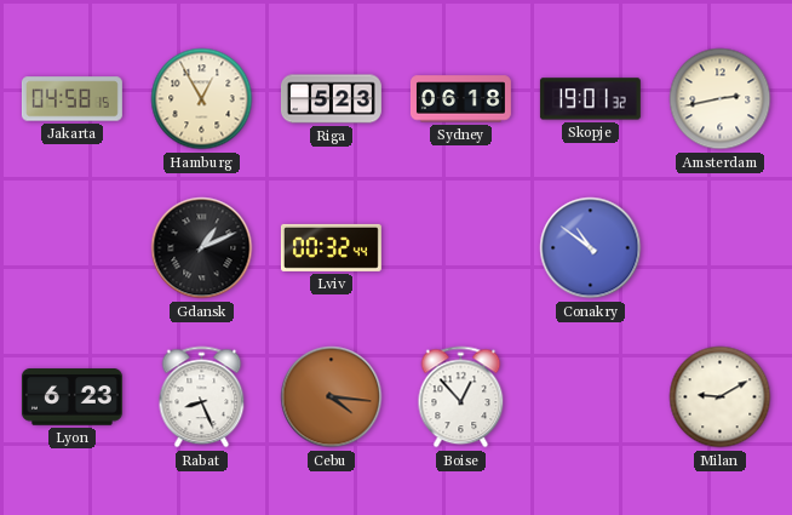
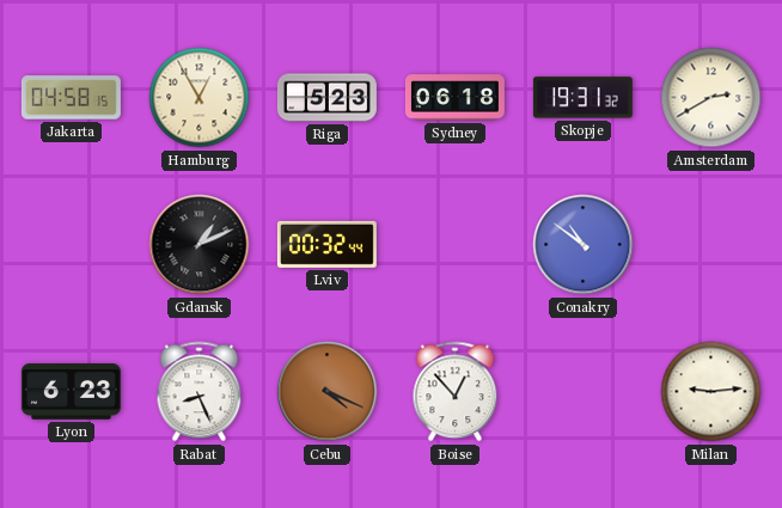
Skopje: 19:01 -> 19:31 (582, 98)
Amsterdam: 2:43 -> 2:40 (711, 98)
Cebu: 4:16 -> 4:19 (328, 392)
Milan: 9:10 -> 9:14 (711, 392)
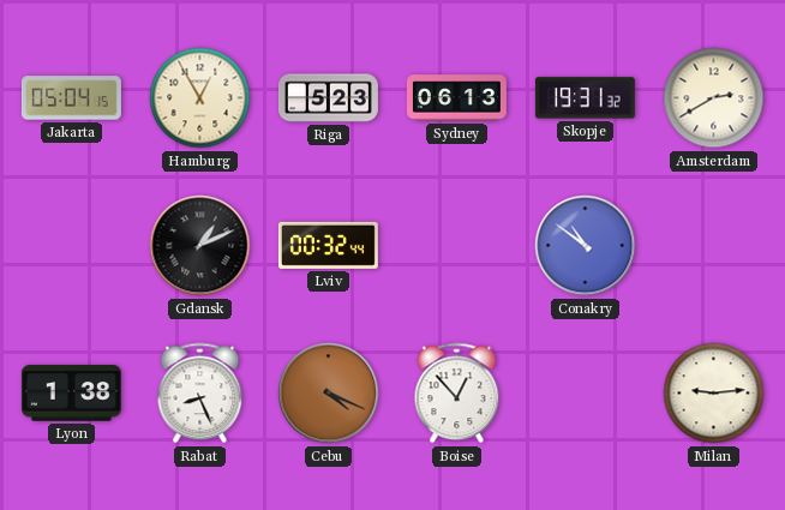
Jakarta: 04:58 -> 05:04 (71, 98)
Sydney: 06:18 -> 06:13 (456, 98)
Lyon: 6:23 -> 1:38 (71, 394)
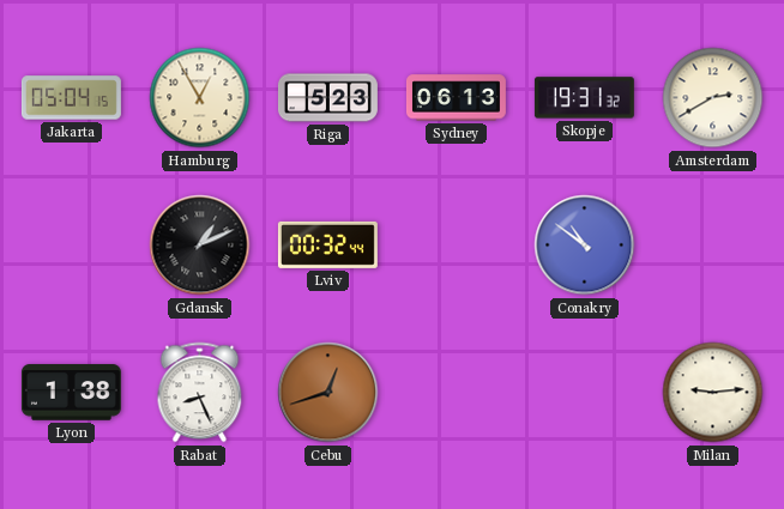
Cebu: 4:19 -> 12:42 (328, 393)
Boise: 12:53 -> none (457, 394)
